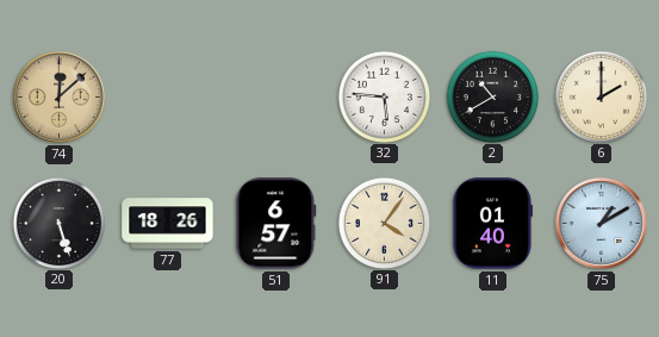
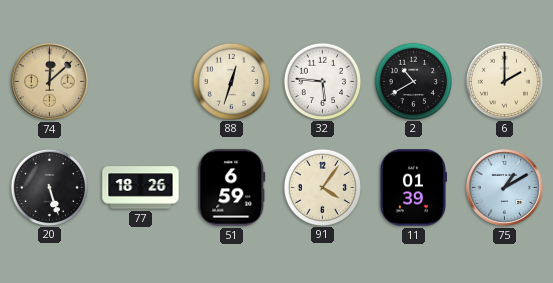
88: none -> 12:33 (231, 81)
51: 6:57 -> 6:59 (232, 188)
11: 01:40 -> 01:39 (413, 188)
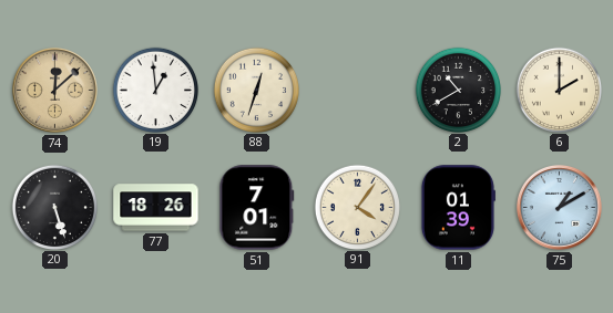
19: none -> 12:59 (155, 90)
32: 5:46 -> none (322, 81)
51: 6:59 -> 7:01 (257, 208)
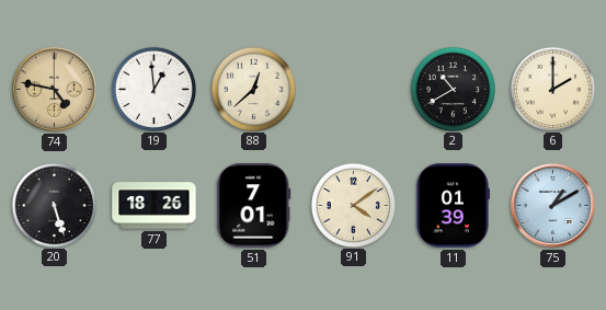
74: 12:08 -> 4:47 (54, 89)
88: 12:33 -> 12:38 (253, 89)
91: 4:06 -> 4:09 (353, 205)
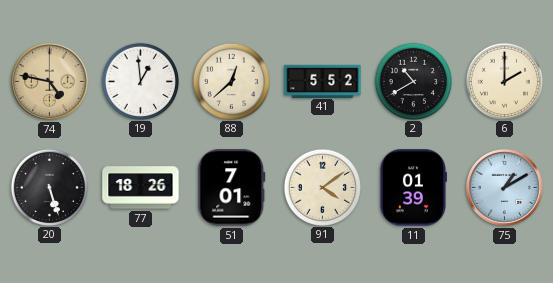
41: none -> 5:52 (323, 81)
